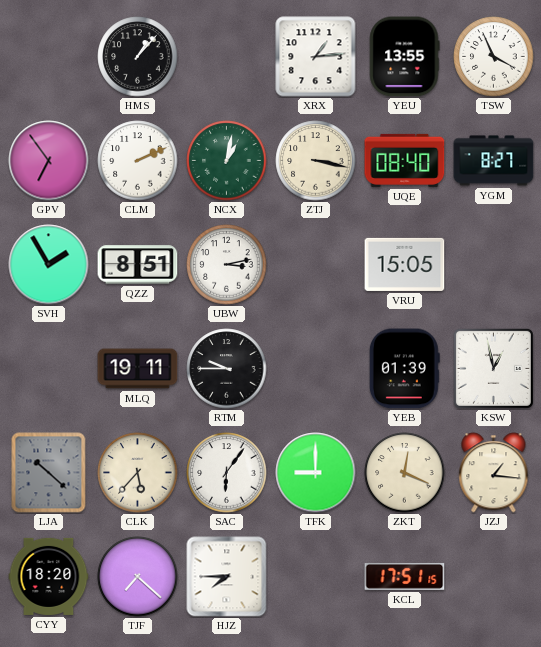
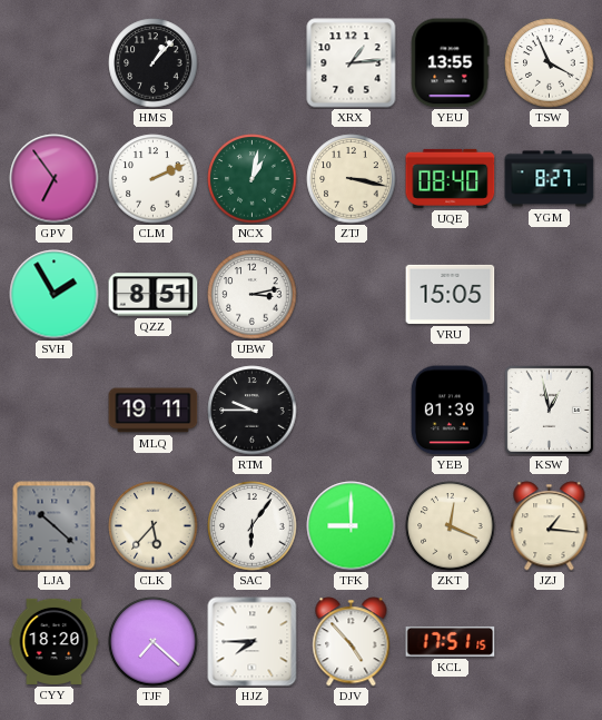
DJV: none -> 4:53 (352, 642)
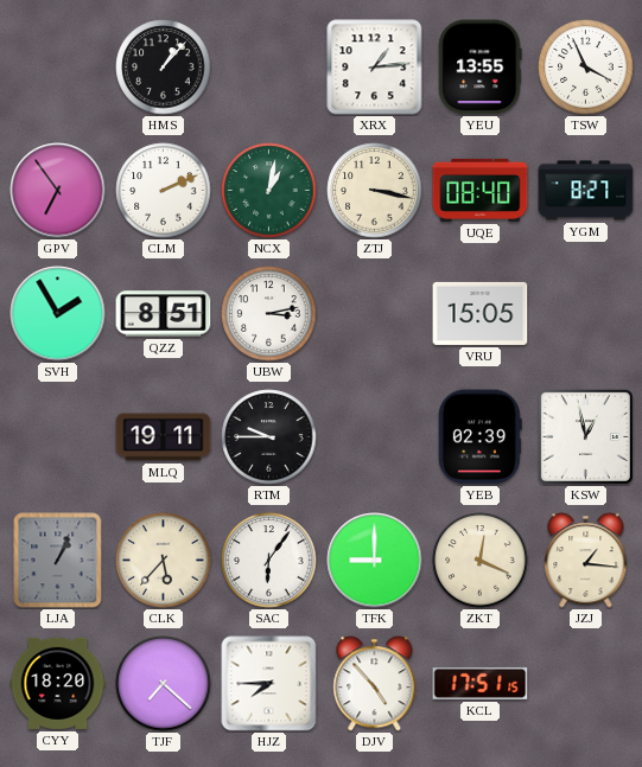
YEB: 01:39 -> 02:39 (479, 437)
LJA: 10:22 -> 1:04 (58, 561)
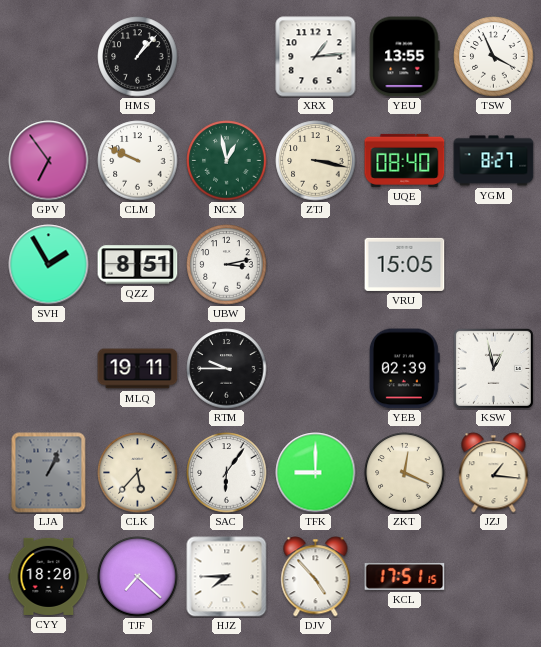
CLM: 2:11 -> 9:49 (138, 161)
NCX: 1:02 -> 12:58 (227, 161)
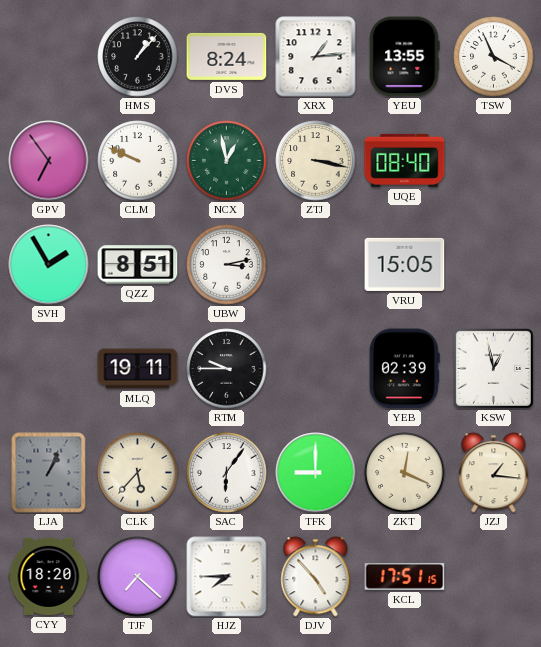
DVS: none -> 8:24 (227, 56)
YGM: 8:27 -> none (494, 161)
